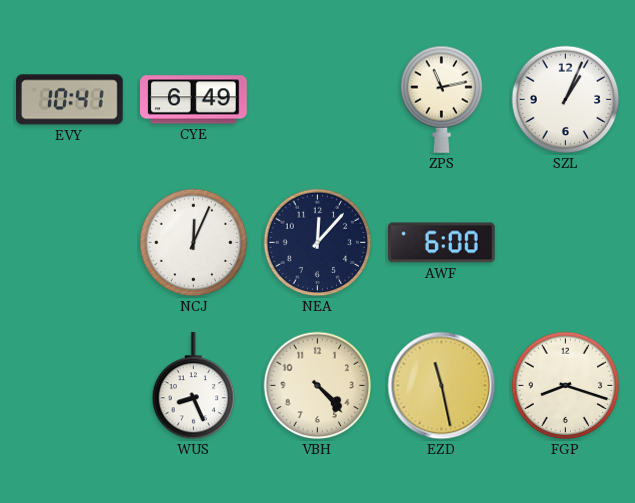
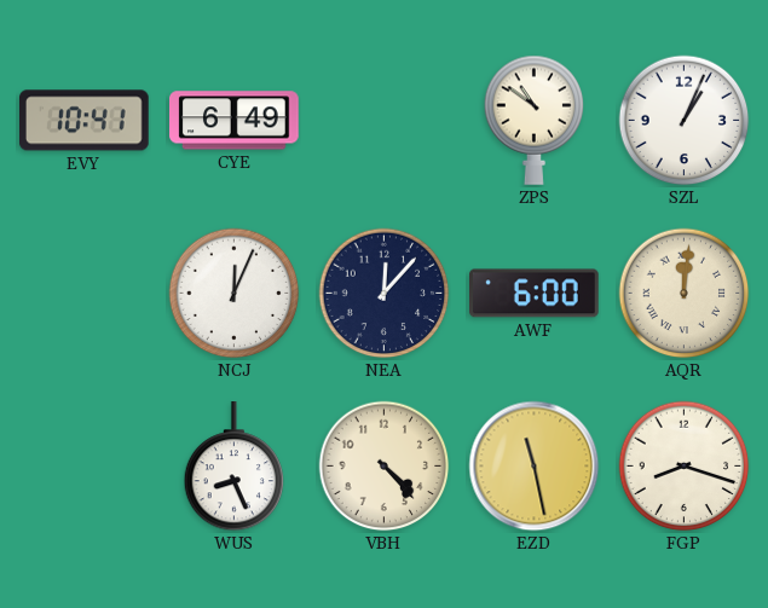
ZPS: 11:13 -> 10:51 (535, 120)
AQR: none -> 12:01 (685, 294)
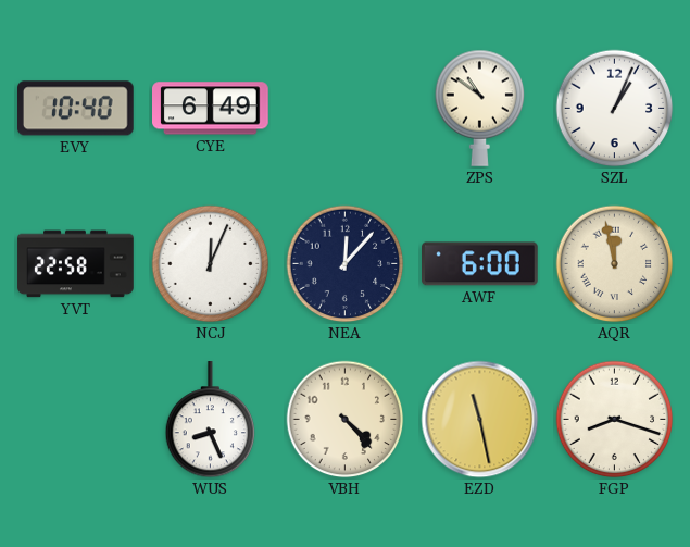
EVY: 10:41 -> 10:40 (76, 109)
YVT: none -> 22:58 (76, 264)
AQR: 12:01 -> 11:58 (615, 264)
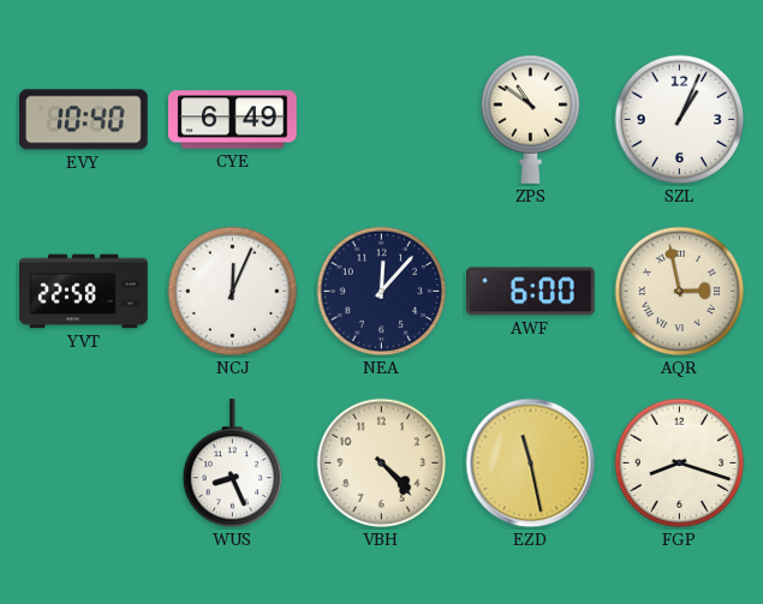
AQR: 11:58 -> 2:58 (680, 292)
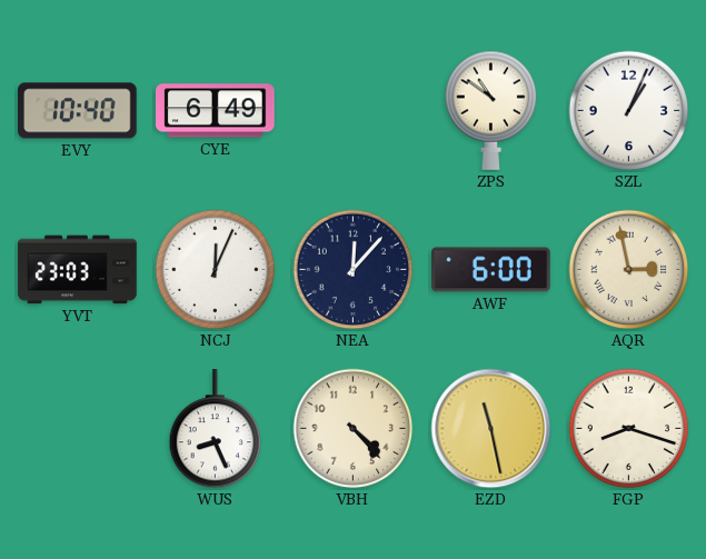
YVT: 22:58 -> 23:03 (78, 270)
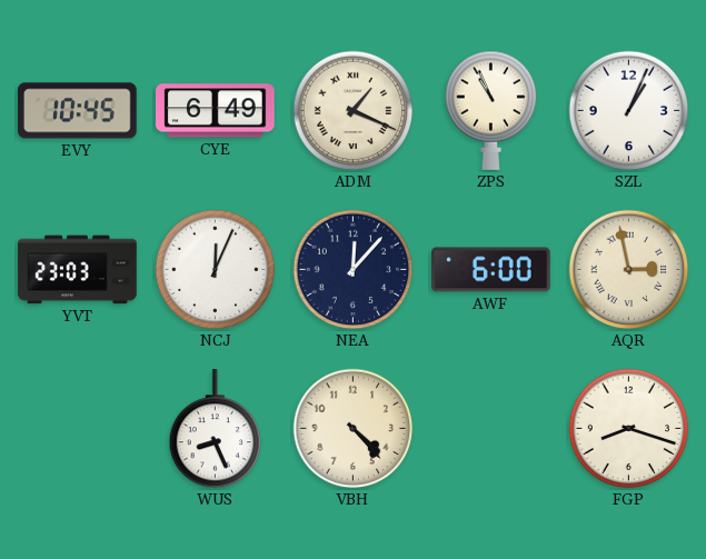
EVY: 10:40 -> 10:45 (78, 111)
ADM: none -> 1:19 (354, 111)
ZPS: 10:51 -> 10:56 (491, 110)
EZD: 11:28 -> none (491, 429)
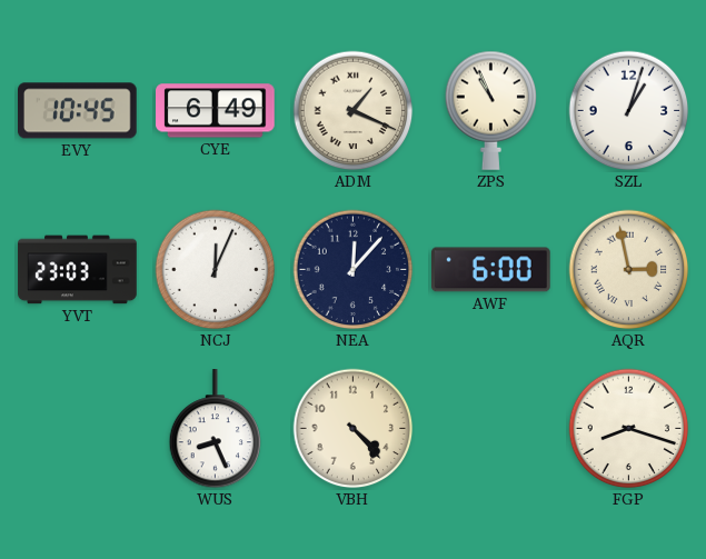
SZL: 1:04 -> 1:03 (629, 111)
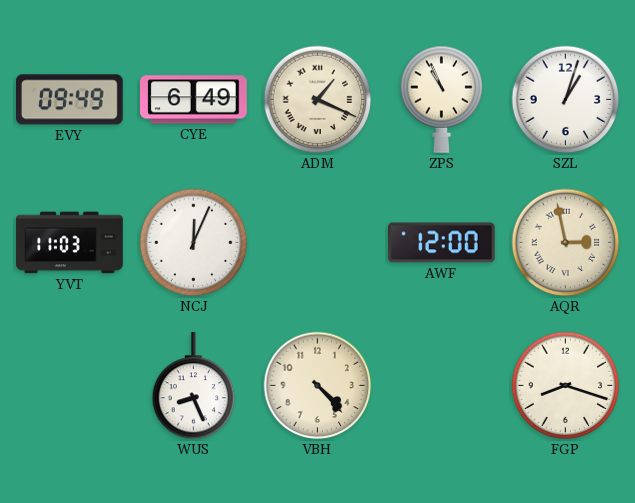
EVY: 10:45 -> 09:49 (70, 100)
YVT: 23:03 -> 11:03 (70, 243)
NEA: 12:07 -> none (354, 270)
AWF: 6:00 -> 12:00 (442, 243)
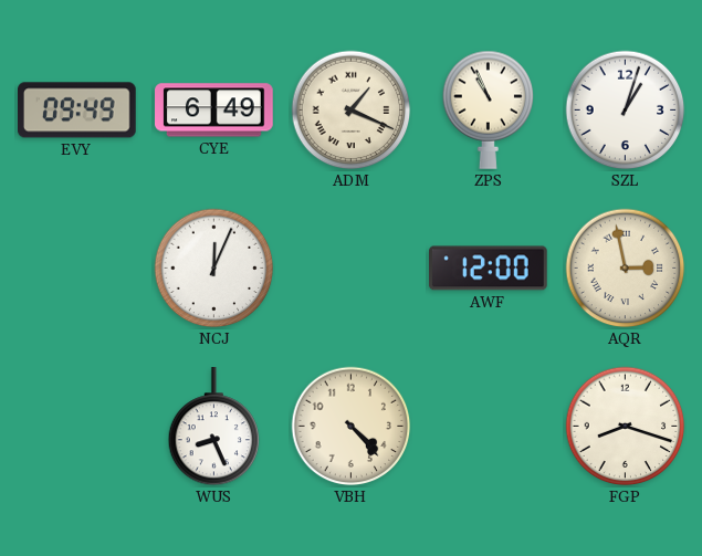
YVT: 11:03 -> none (70, 243)
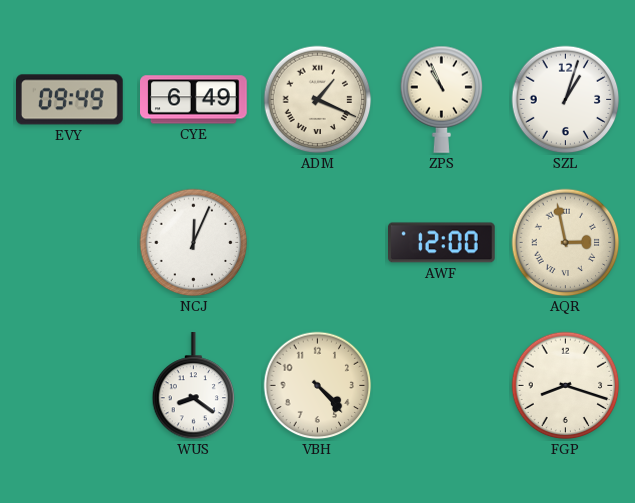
WUS: 8:26 -> 8:21 (194, 386)
